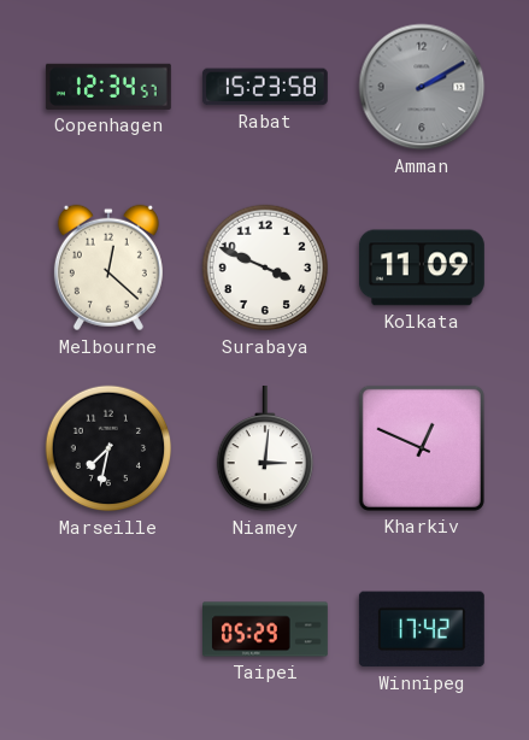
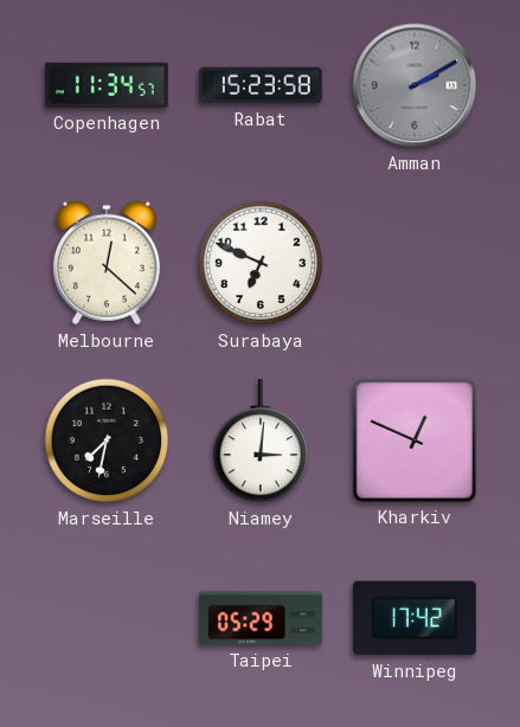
Copenhagen: 12:34 -> 11:34 (107, 85)
Surabaya: 3:49 -> 6:49 (261, 263)
Kolkata: 11:09 -> none (422, 268)
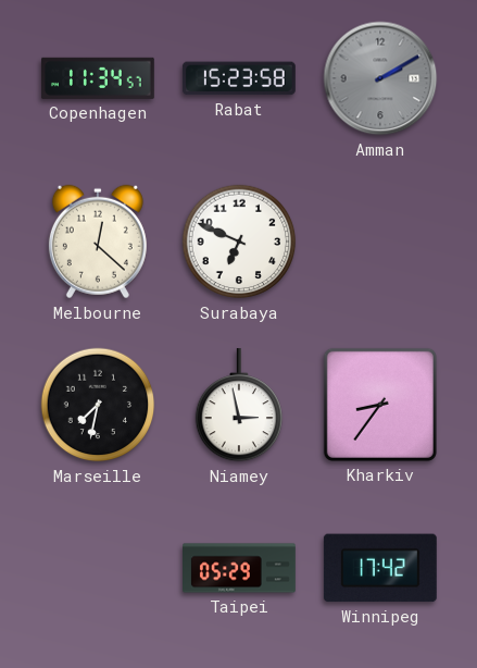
Niamey: 3:01 -> 2:58 (238, 405)
Kharkiv: 12:49 -> 8:36 (380, 405)
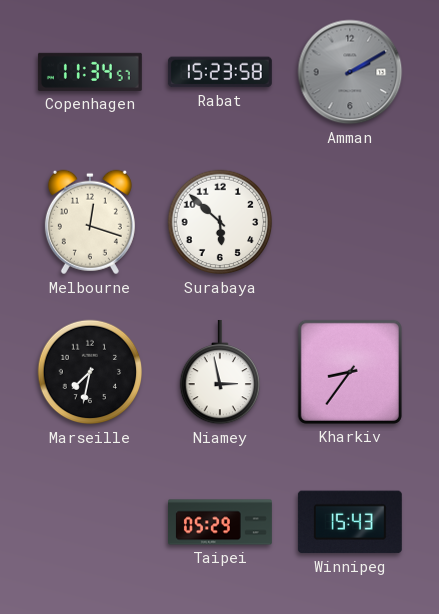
Melbourne: 12:22 -> 12:18 (90, 222)
Surabaya: 6:49 -> 5:52 (220, 222)
Winnipeg: 17:42 -> 15:43 (350, 522)
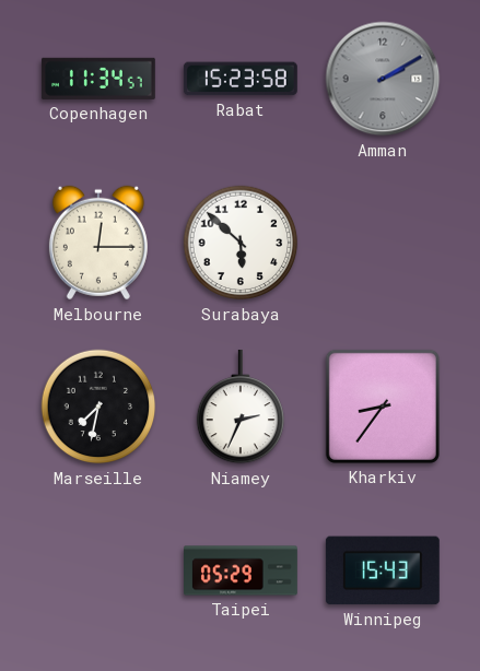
Melbourne: 12:18 -> 12:15 (98, 243)
Niamey: 2:58 -> 2:34 (239, 407)
